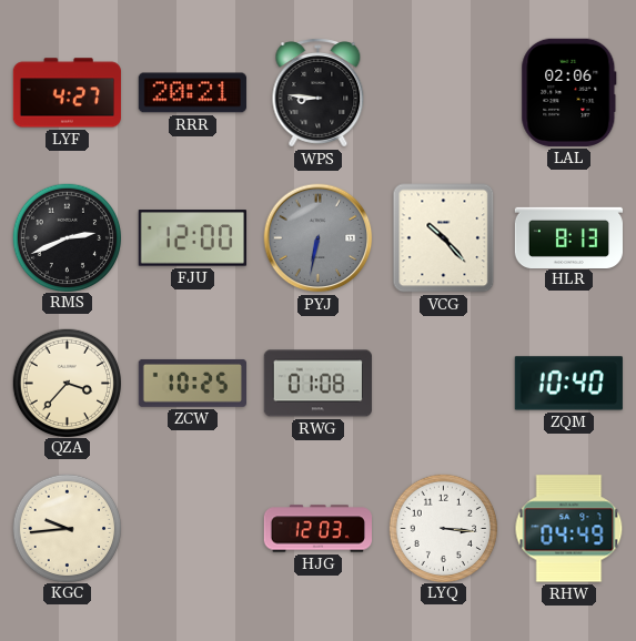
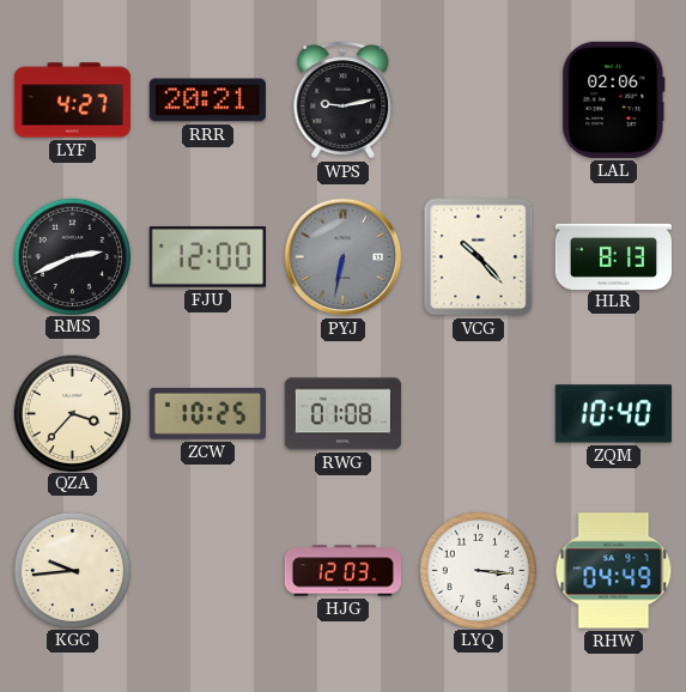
WPS: 8:46 -> 9:13 (344, 101)
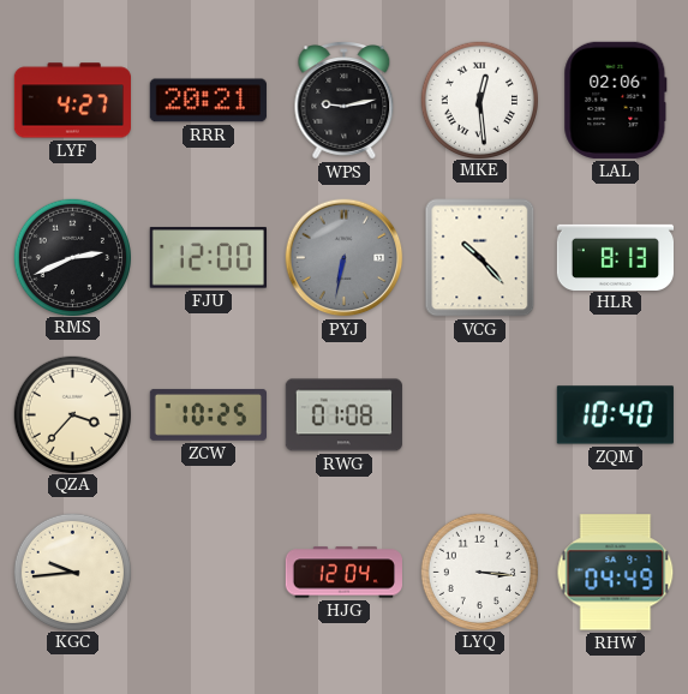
MKE: none -> 12:29 (479, 100)
HJG: 12:03 -> 12:04 (343, 573)
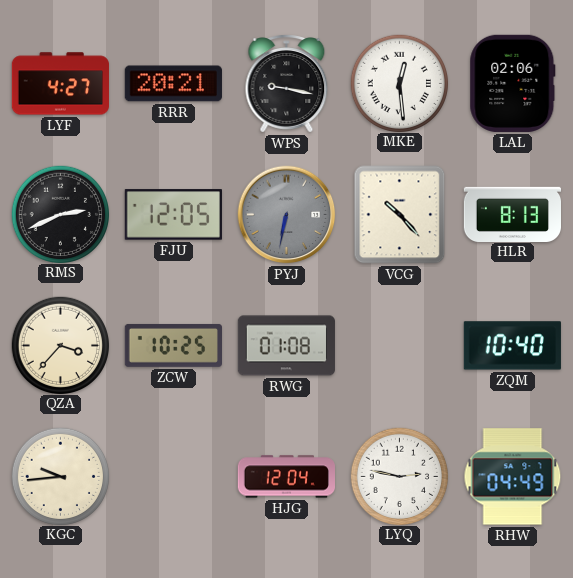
WPS: 9:13 -> 9:17 (287, 84)
FJU: 12:00 -> 12:05 (173, 215)
LYQ: 3:16 -> 2:47 (399, 476)
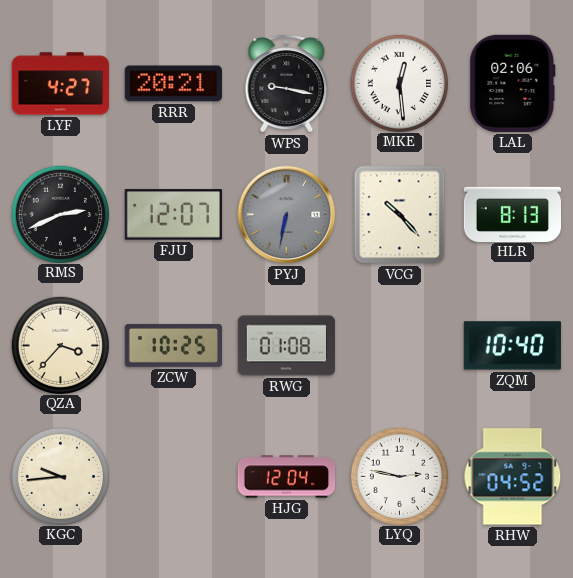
FJU: 12:05 -> 12:07 (173, 215)
RHW: 04:49 -> 04:52 (513, 477)
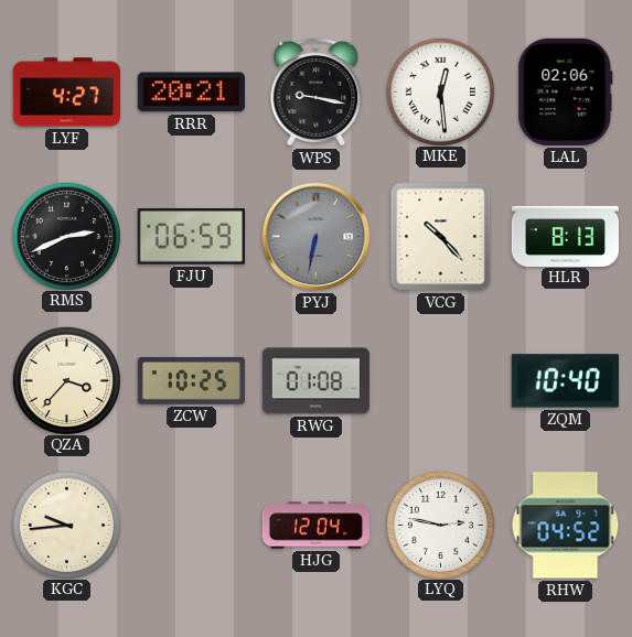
FJU: 12:07 -> 06:59 (191, 237)
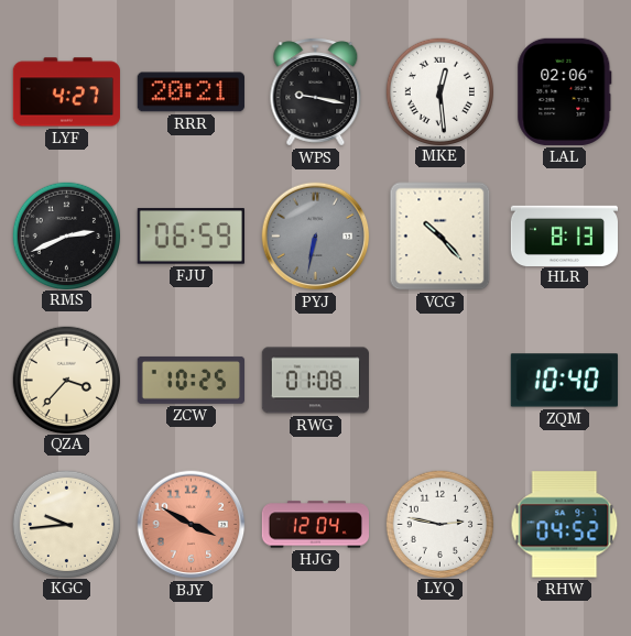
BJY: none -> 3:50 (192, 525)
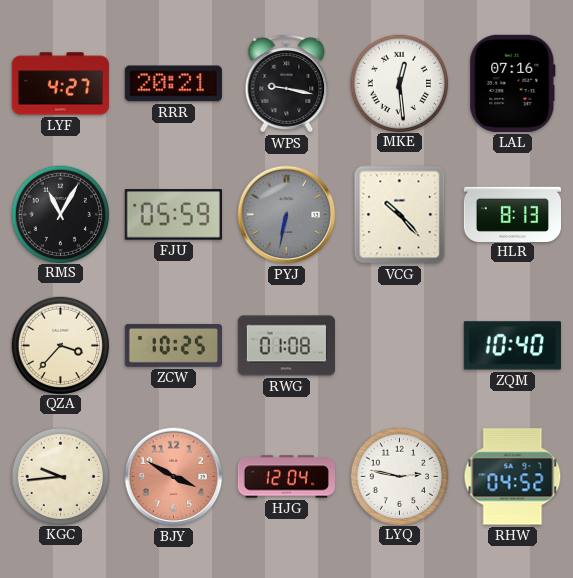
LAL: 02:06 -> 07:16 (513, 83)
RMS: 2:41 -> 11:05 (60, 214)
FJU: 06:59 -> 05:59 (173, 215)
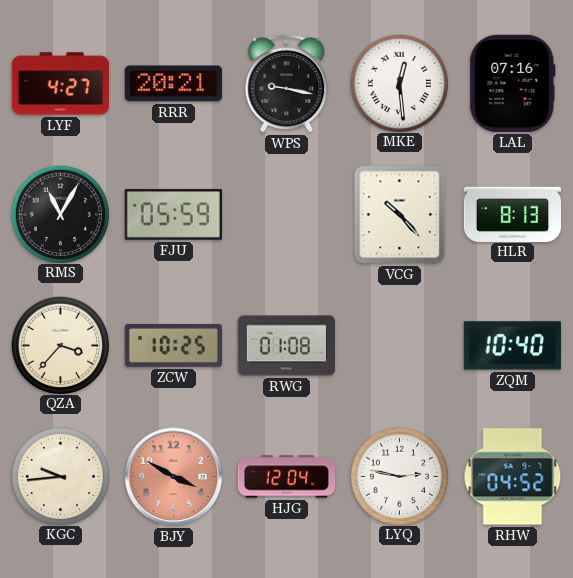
PYJ: 6:32 -> none (287, 215)
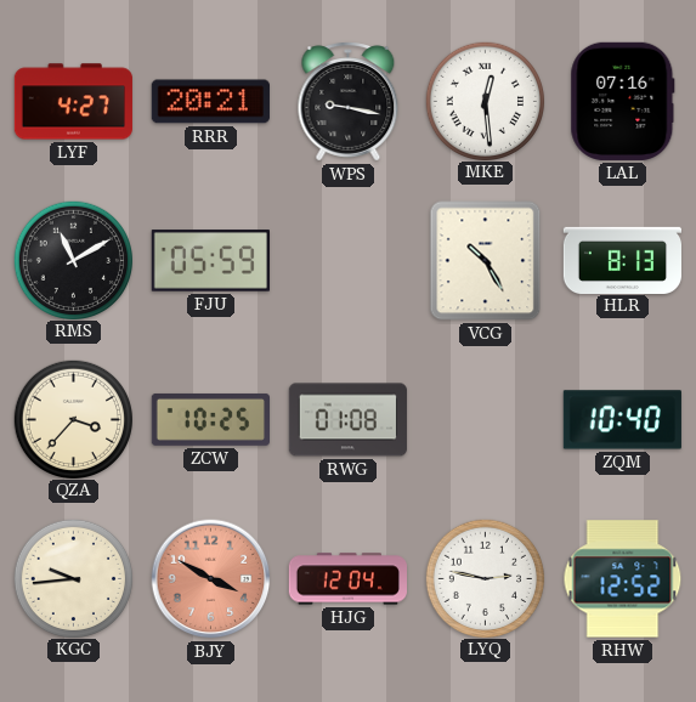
RMS: 11:05 -> 11:10 (73, 260)
VCG: 10:23 -> 10:25 (486, 261)
RHW: 04:52 -> 12:52 (623, 579)
